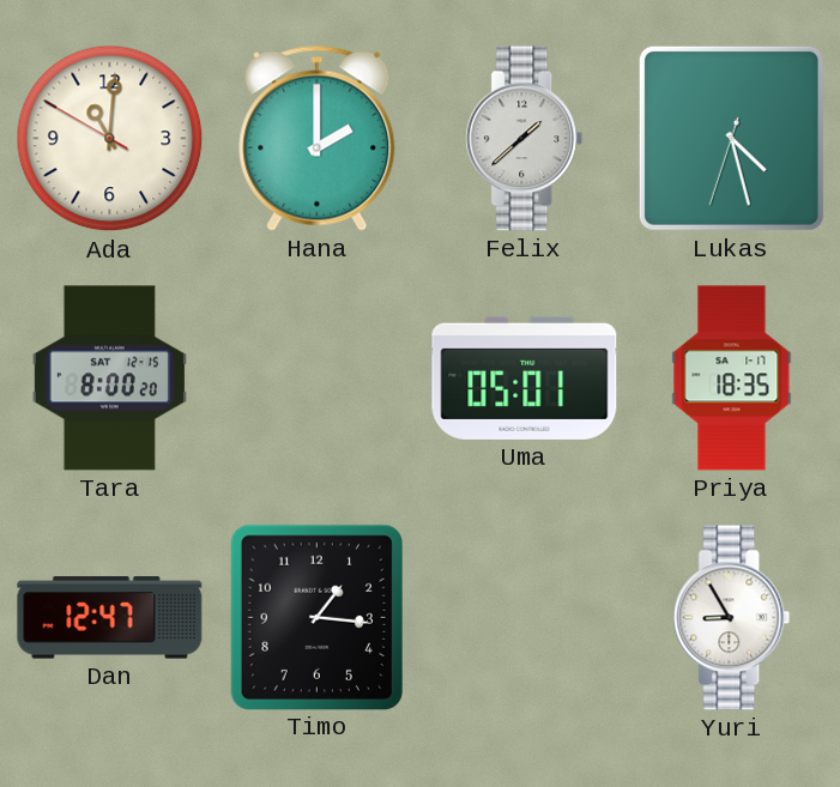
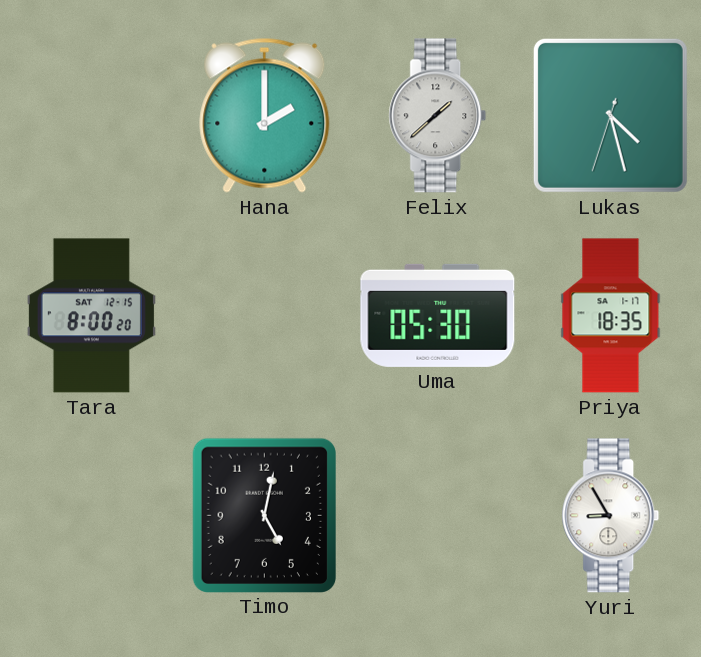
Ada: 11:00 -> none (110, 139)
Uma: 05:01 -> 05:30 (438, 315)
Dan: 12:47 -> none (110, 618)
Timo: 1:16 -> 5:02 (264, 515)
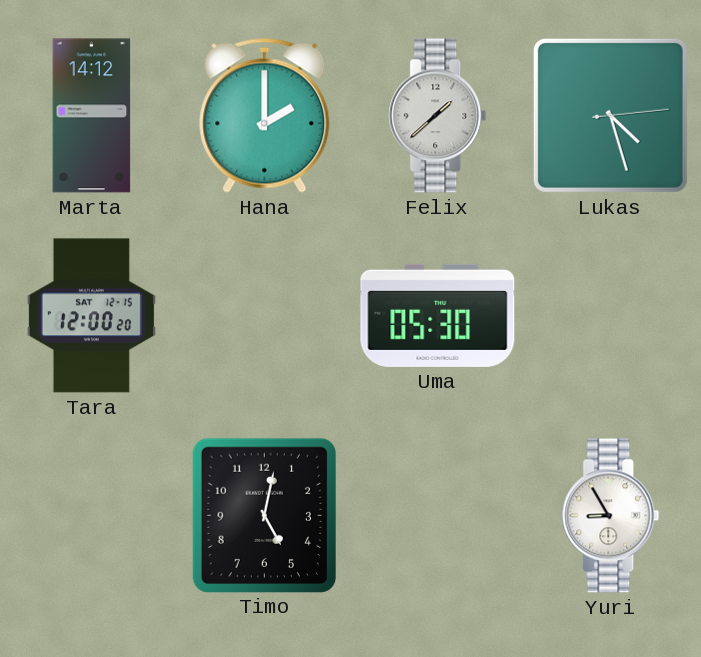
Marta: none -> 14:12 (92, 116)
Lukas: 4:27:33 -> 4:27:14 (610, 115)
Tara: 8:00 -> 12:00 (91, 316)
Priya: 18:35 -> none (611, 316)
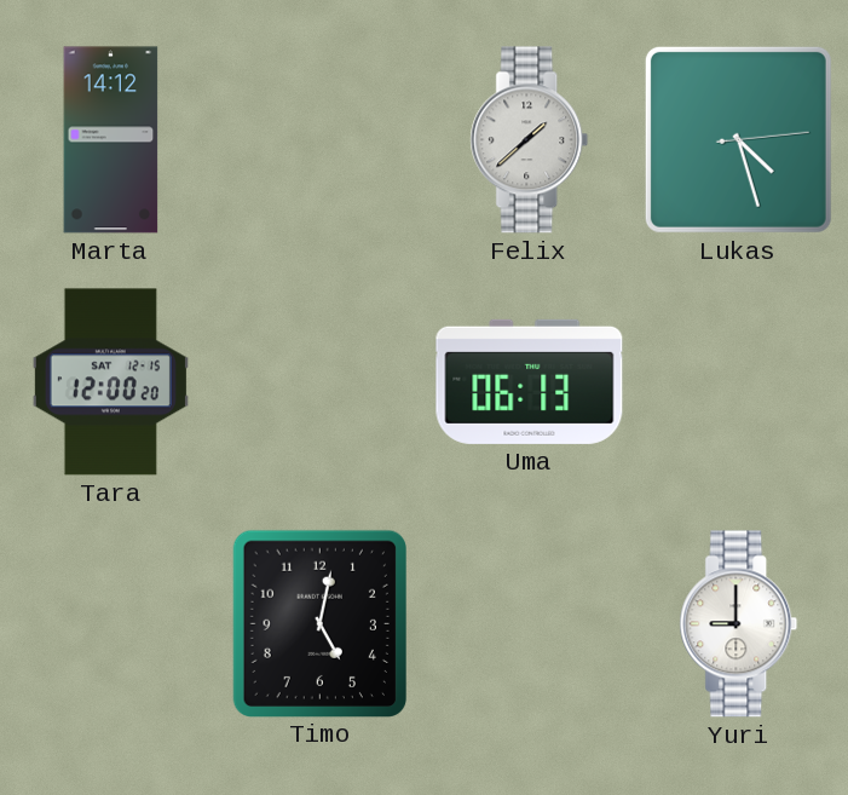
Hana: 2:00 -> none (265, 115)
Uma: 05:30 -> 06:13 (530, 381)
Yuri: 8:55 -> 9:00 (739, 624)
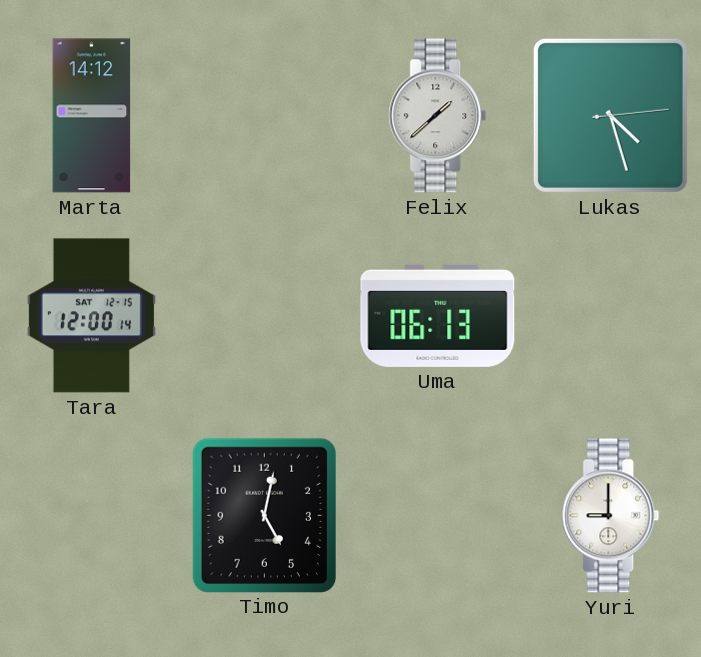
Tara: 12:00:20 -> 12:00:14 (91, 316)
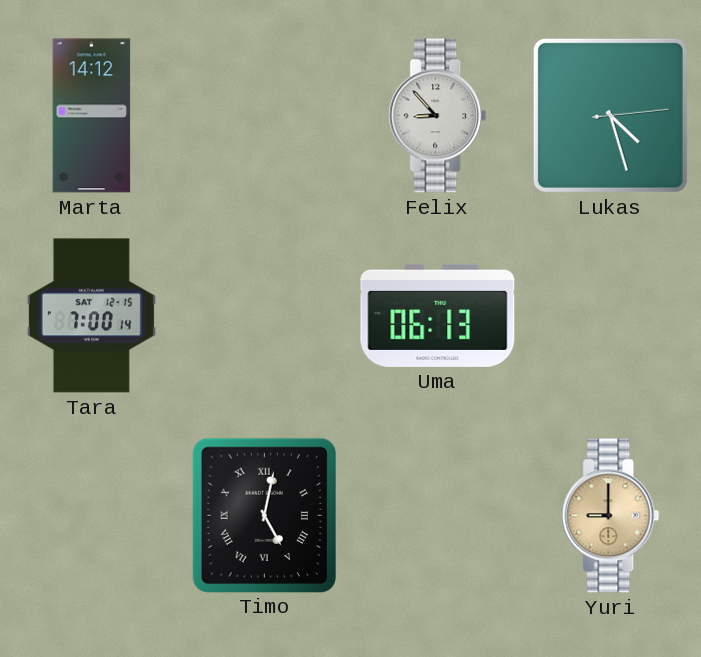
Felix: 1:38 -> 8:53 (438, 116)
Tara: 12:00 -> 7:00 (91, 316)
Timo numerals: Arabic -> Roman (264, 515)
Yuri dial: white -> champagne (611, 516)
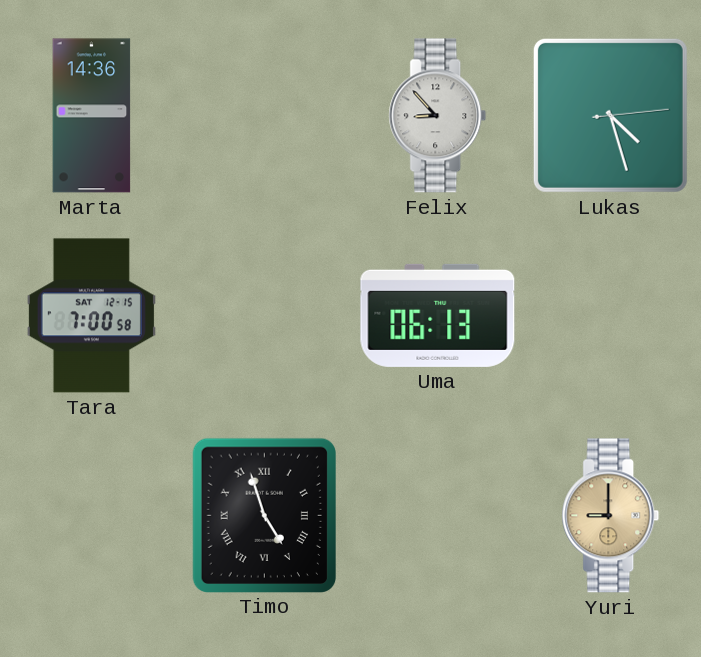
Marta: 14:12 -> 14:36 (92, 116)
Tara: 7:00:14 -> 7:00:58 (91, 316)
Timo: 5:02 -> 4:57 (264, 515)
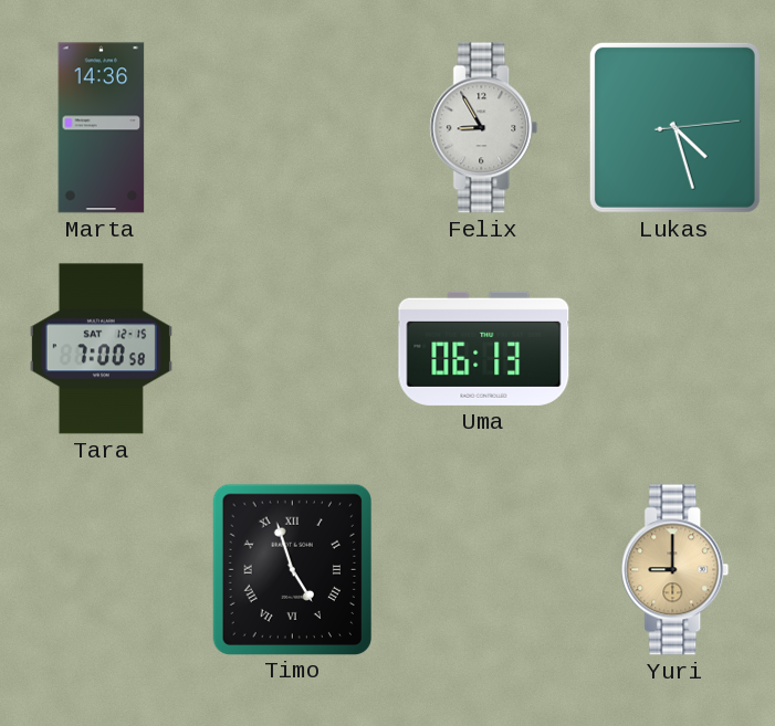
Felix: 8:53 -> 8:55 (484, 128)
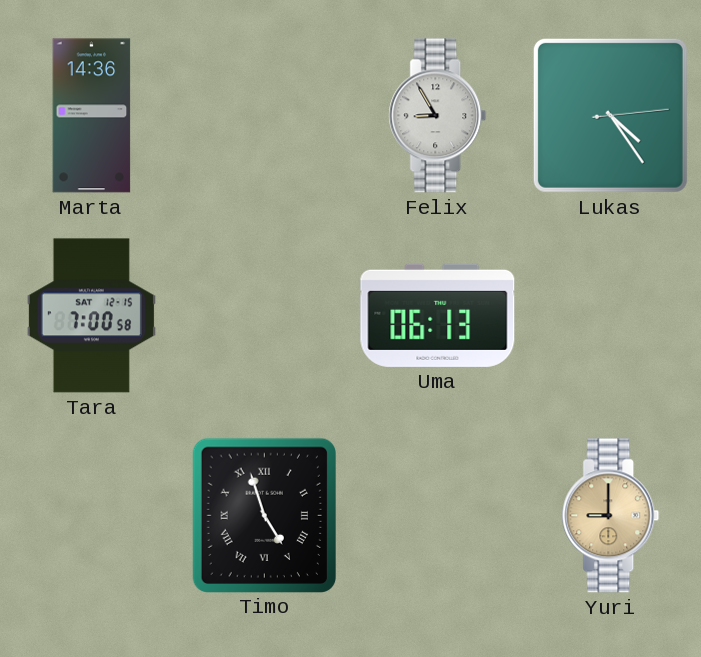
Lukas: 4:27 -> 4:24 (610, 115)
